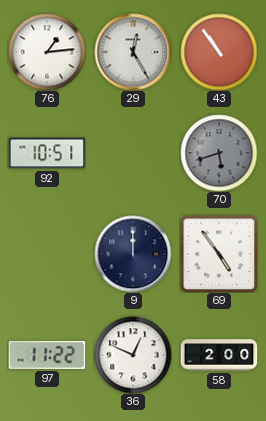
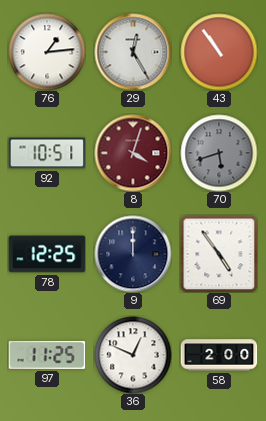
8: none -> 4:03 (133, 153)
78: none -> 12:25 (47, 254)
97: 11:22 -> 11:25 (47, 355)
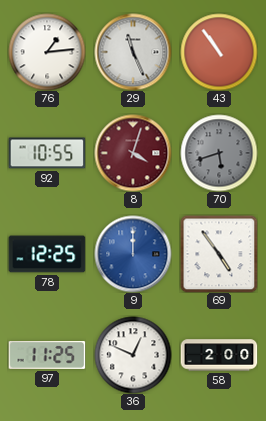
29: 12:25 -> 11:26 (133, 52)
92: 10:51 -> 10:55 (47, 153)
9 dial: navy -> blue (133, 254)
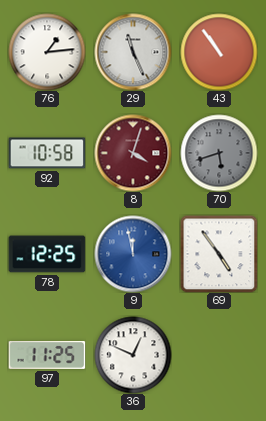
92: 10:55 -> 10:58 (47, 153)
9: 12:00 -> 11:58 (133, 254)
58: 2:00 -> none (219, 355)
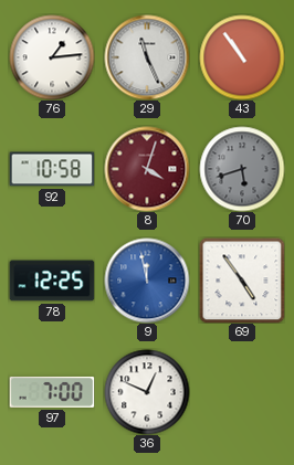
97: 11:25 -> 7:00 (52, 392)
